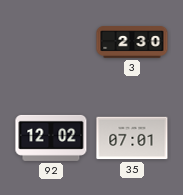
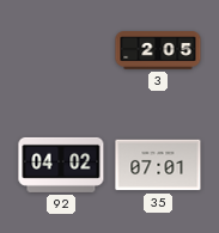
3: 2:30 -> 2:05 (158, 50)
92: 12:02 -> 04:02 (61, 165)
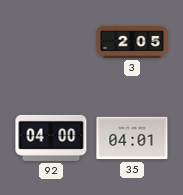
92: 04:02 -> 04:00 (51, 138)
35: 07:01 -> 04:01 (132, 138)
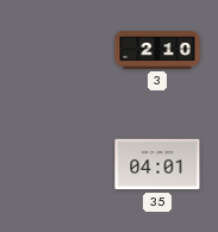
3: 2:05 -> 2:10 (157, 50)
92: 04:00 -> none (51, 138)
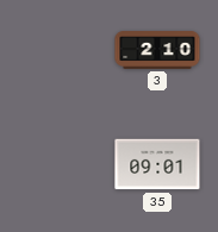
35: 04:01 -> 09:01 (157, 164)
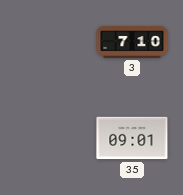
3: 2:10 -> 7:10 (132, 42)
